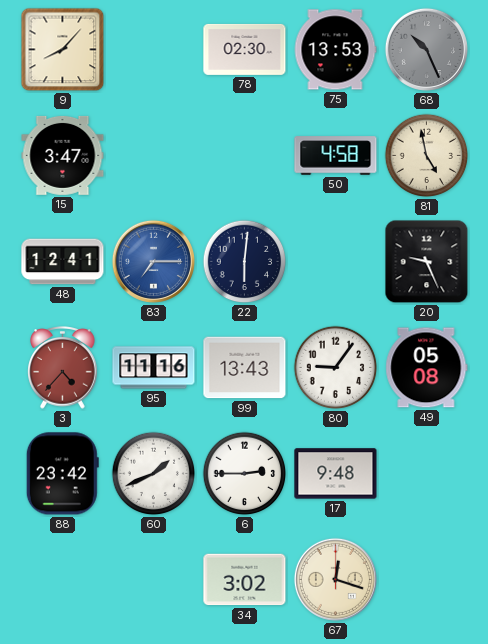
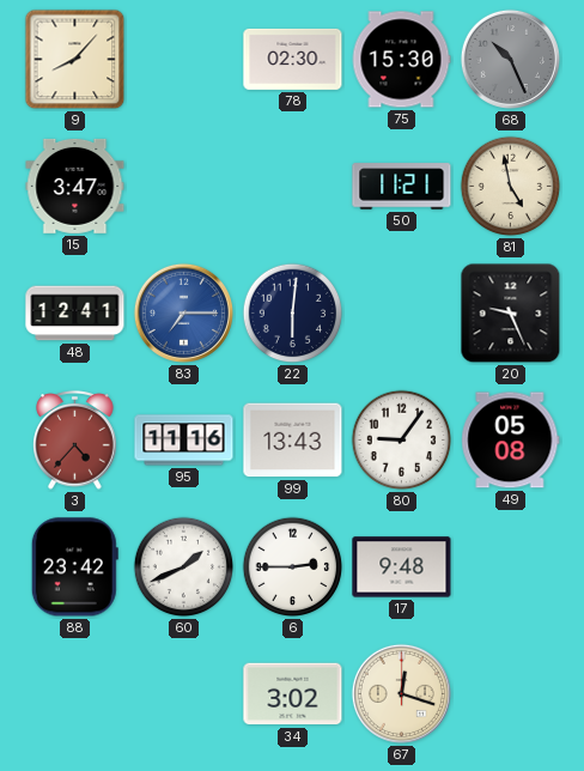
75: 13:53 -> 15:30 (401, 60)
50: 4:58 -> 11:21 (402, 187)
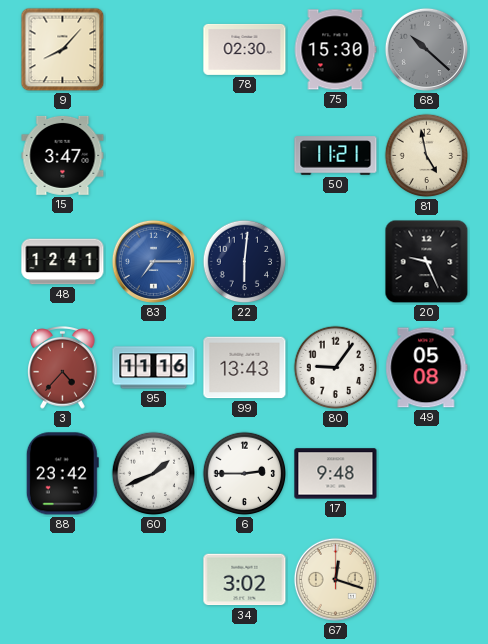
68: 10:26 -> 10:22 (426, 49)
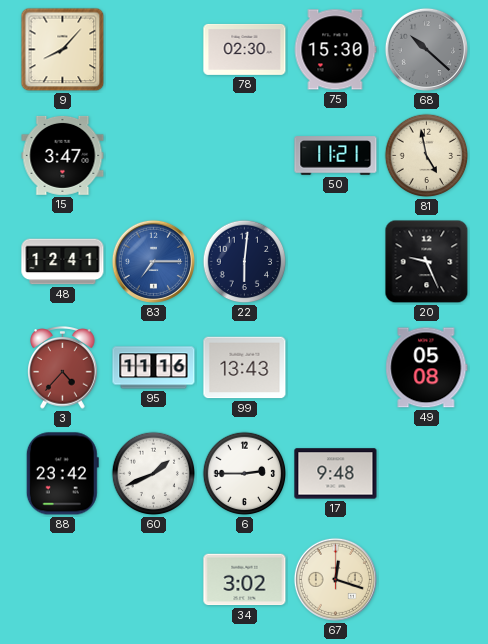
80: 9:06 -> none (336, 368)
